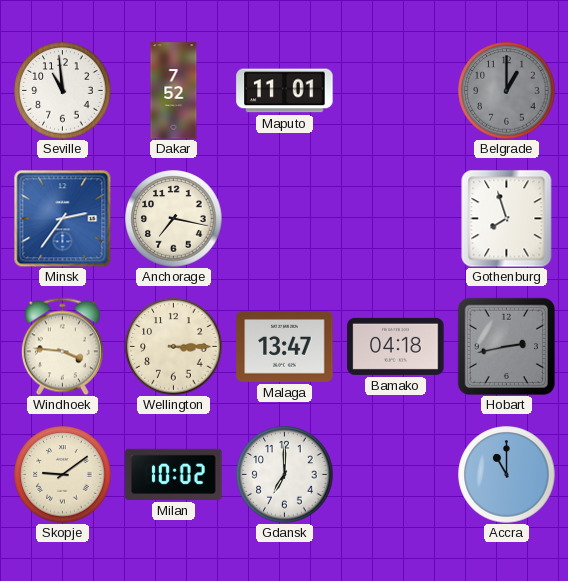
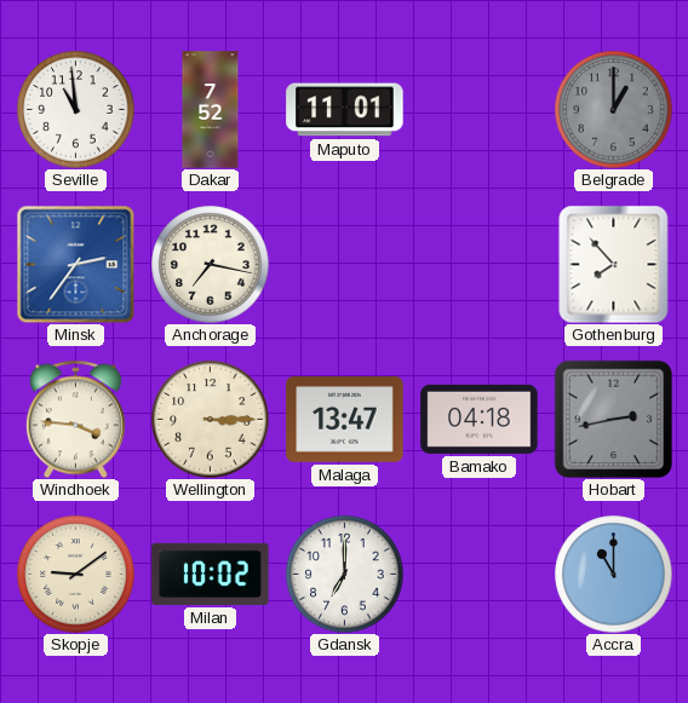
Gothenburg: 7:57 -> 7:53 (614, 264)
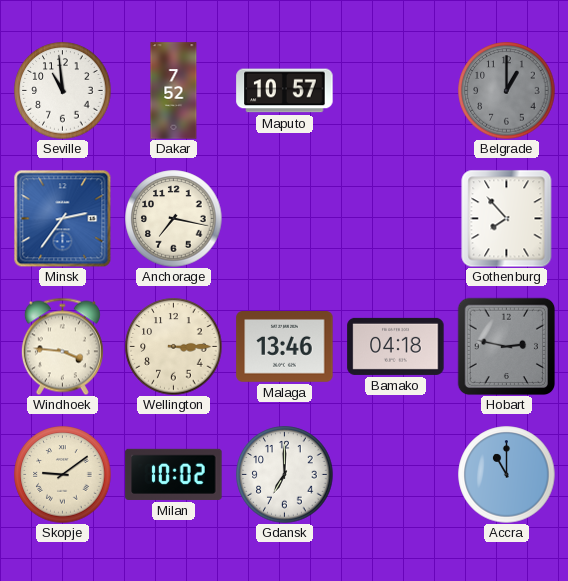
Maputo: 11:01 -> 10:57 (285, 91)
Malaga: 13:47 -> 13:46 (285, 347)
Hobart: 2:43 -> 2:47 (506, 346)
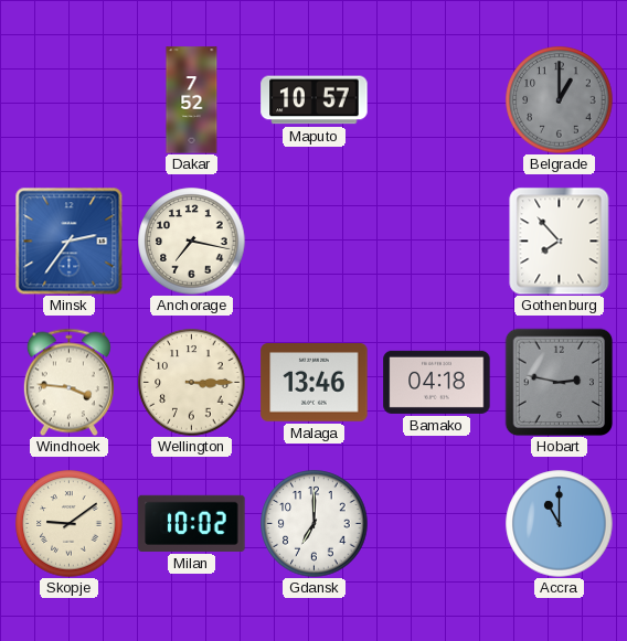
Seville: 10:59 -> none (63, 91)
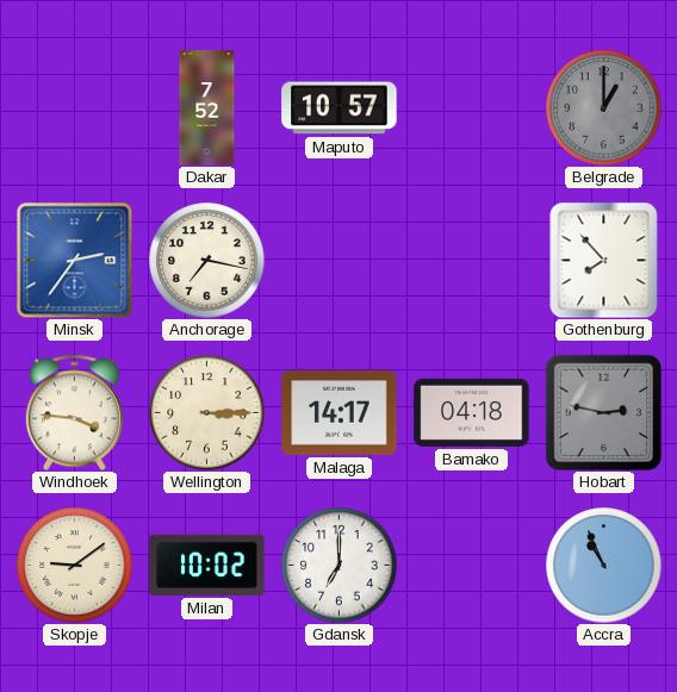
Malaga: 13:46 -> 14:17 (340, 413)
Accra: 11:00 -> 10:56 (604, 566)
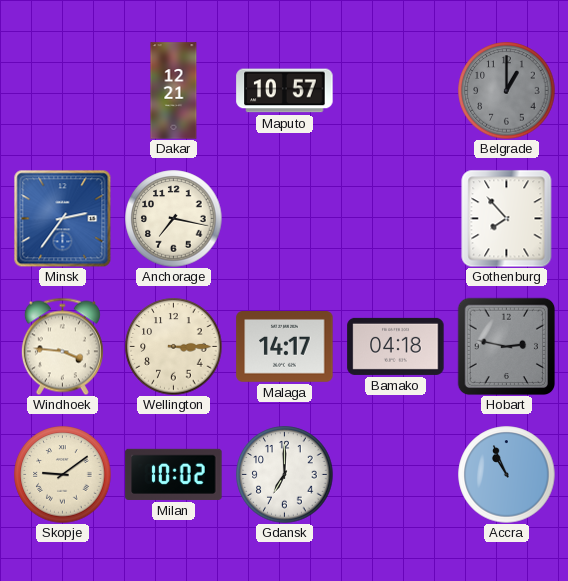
Dakar: 7:52 -> 12:21 (174, 91)
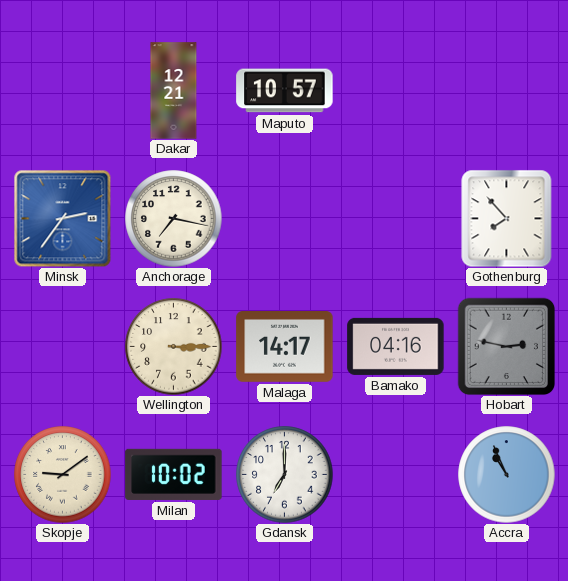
Belgrade: 1:00 -> none (507, 91)
Windhoek: 3:46 -> none (62, 346)
Bamako: 04:18 -> 04:16 (396, 346)
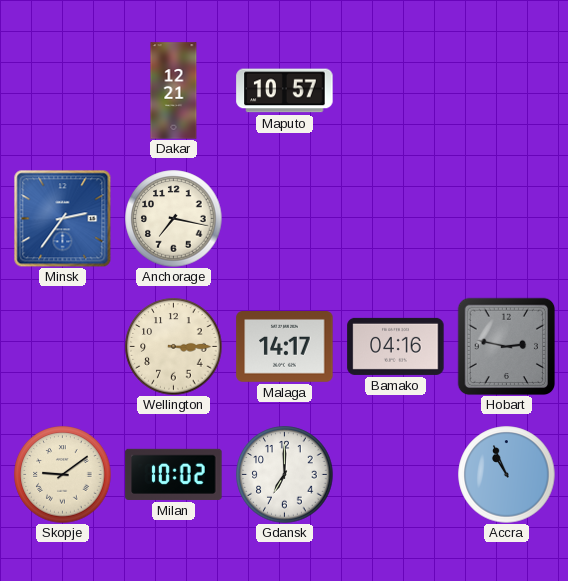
Gothenburg: 7:53 -> none (507, 218)
